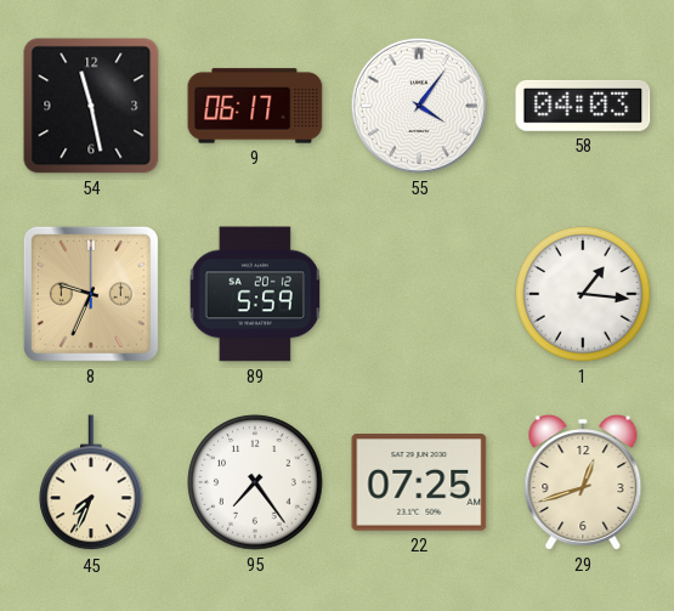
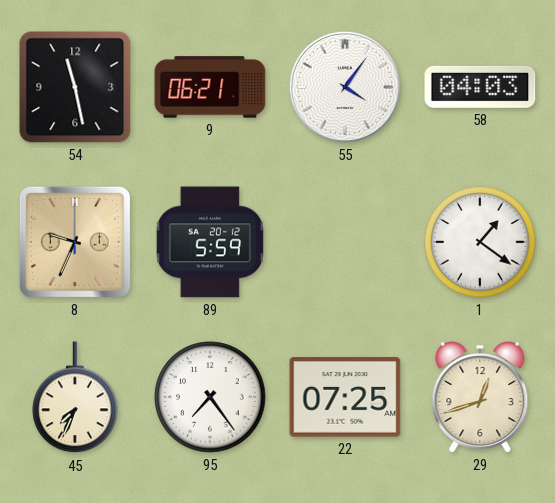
9: 06:17 -> 06:21 (210, 87)
1: 1:16 -> 1:21 (480, 242)
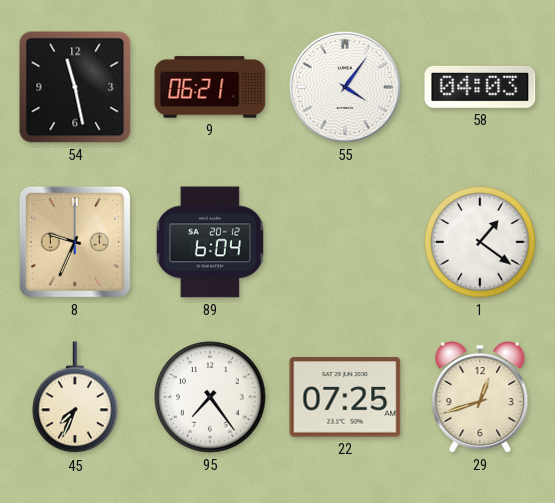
89: 5:59 -> 6:04 (210, 242)
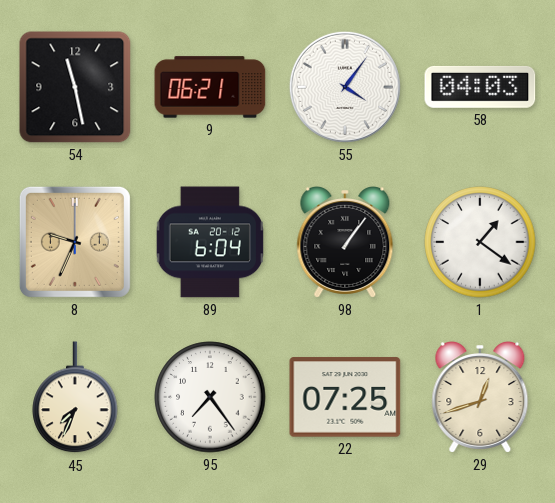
98: none -> 1:06 (345, 243)
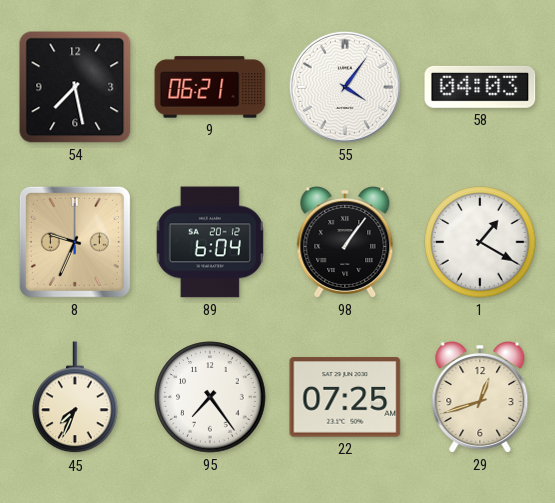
54: 11:28 -> 7:28 (75, 87)
1: 1:21 -> 1:20 (480, 242)
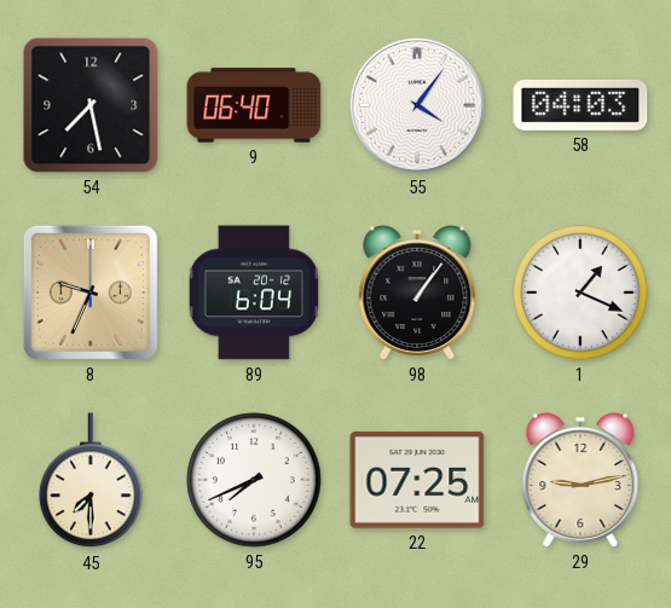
9: 06:21 -> 06:40 (254, 105)
1: 1:20 -> 1:19 (580, 293)
45: 7:34 -> 7:30 (91, 481)
95: 7:24 -> 7:41 (254, 480)
29: 12:42 -> 9:13 (580, 481)
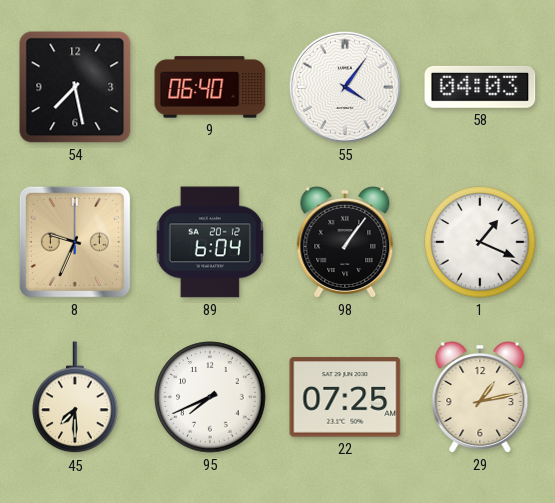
29: 9:13 -> 1:13 (480, 398)
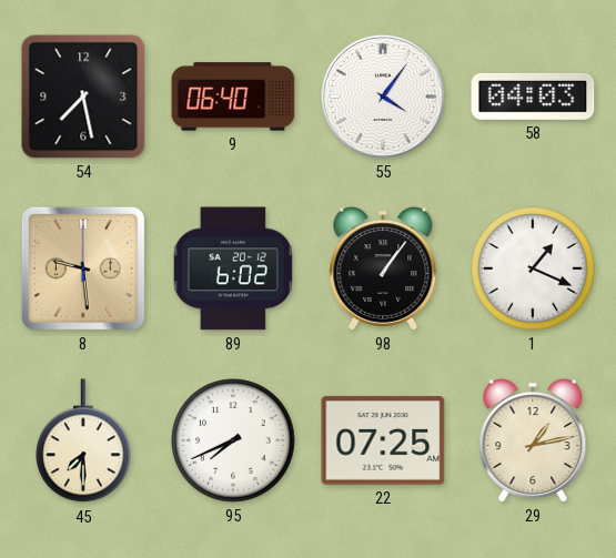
8: 9:34 -> 9:29 (83, 268)
89: 6:04 -> 6:02 (233, 268)
